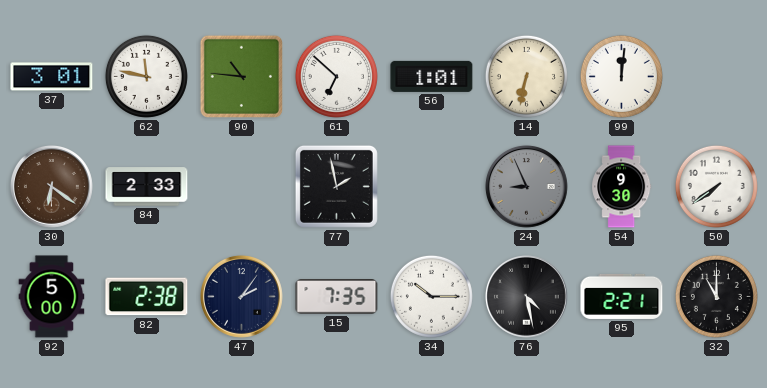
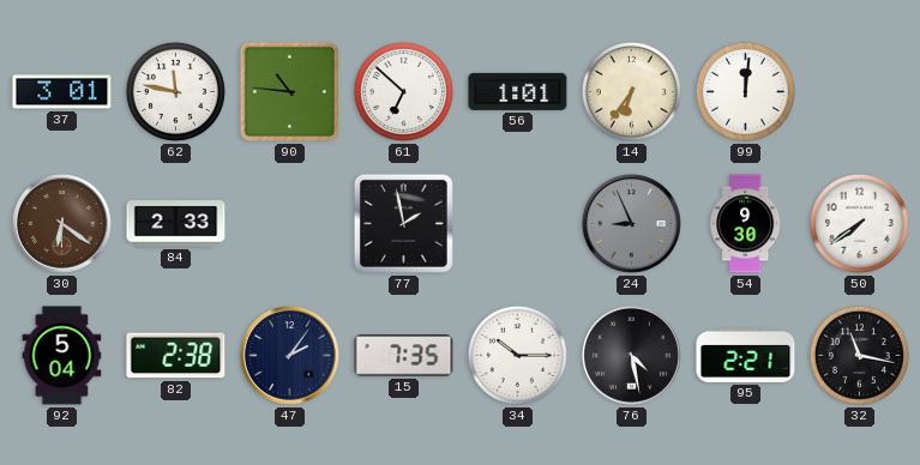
14: 6:32 -> 6:36 (631, 91)
92: 5:00 -> 5:04 (62, 356)
32: 11:00 -> 11:17 (859, 355)
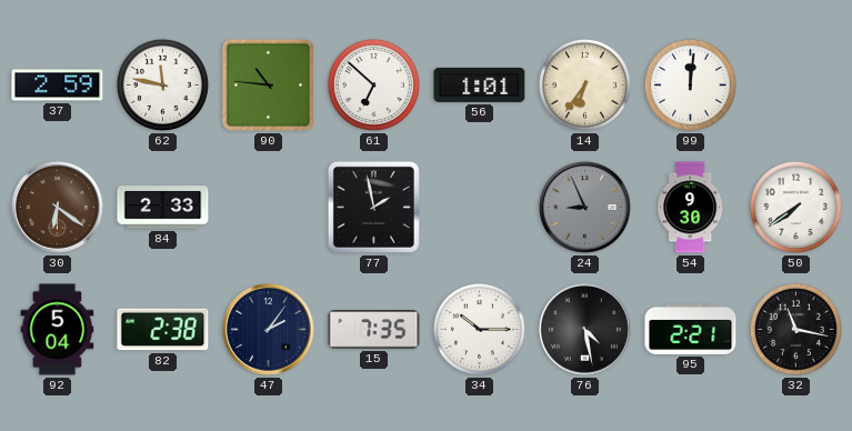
37: 3:01 -> 2:59 (58, 86)
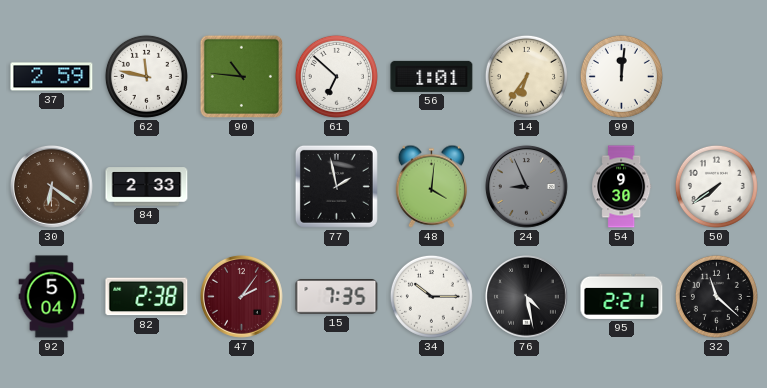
48: none -> 4:01 (431, 186)
47 dial: navy -> burgundy (242, 296)
32: 11:17 -> 11:22 (716, 296)
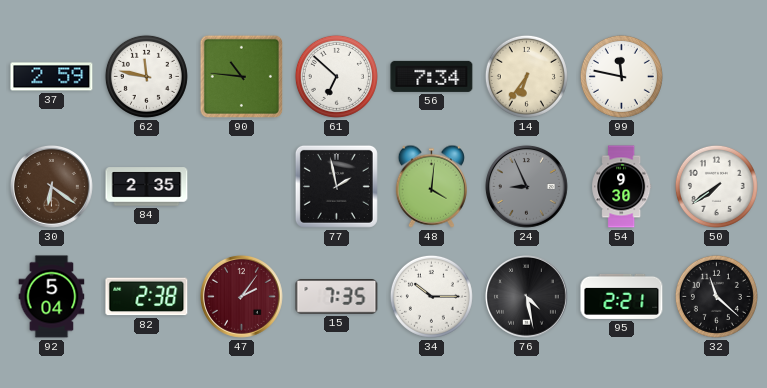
56: 1:01 -> 7:34 (432, 76)
99: 12:01 -> 11:47 (621, 76)
84: 2:33 -> 2:35 (147, 187)
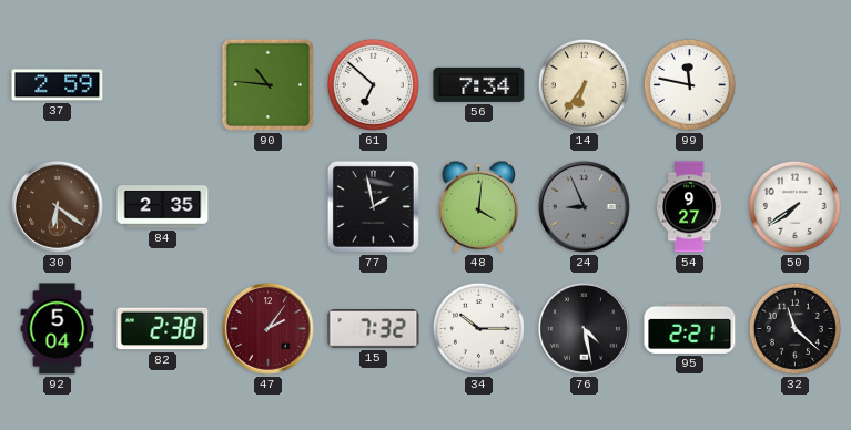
62: 11:47 -> none (146, 76)
54: 9:30 -> 9:27 (690, 207)
15: 7:35 -> 7:32 (374, 329)
